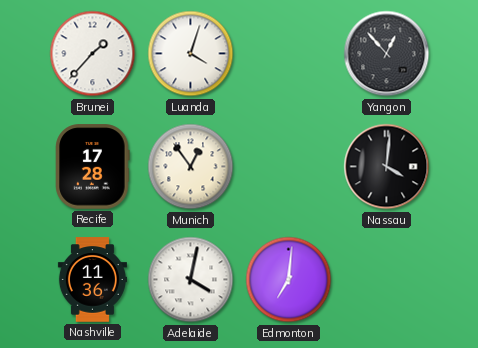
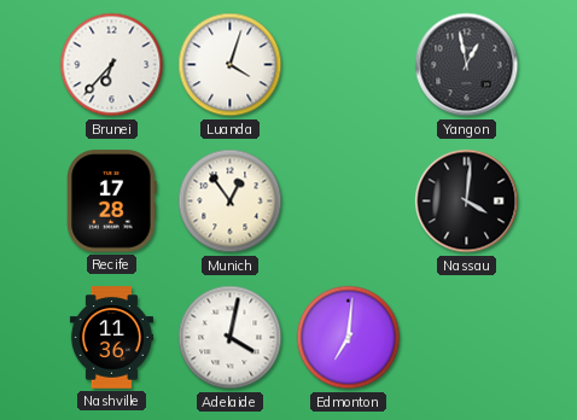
Brunei: 1:37 -> 6:37 (112, 65)
Yangon: 12:53 -> 12:58 (467, 65)
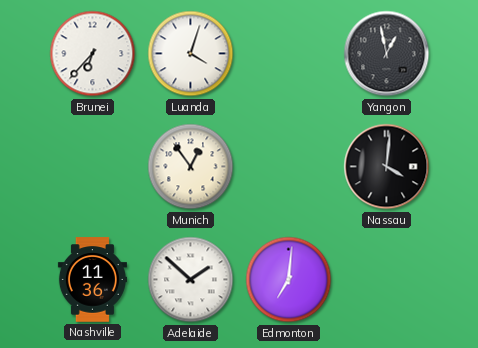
Recife: 17:28 -> none (112, 202)
Adelaide: 4:02 -> 1:52 (191, 280)
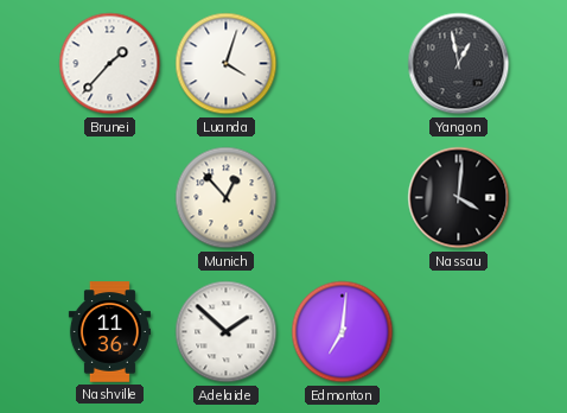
Brunei: 6:37 -> 1:37 (110, 64)
Munich: 12:54 -> 12:53 (227, 198)
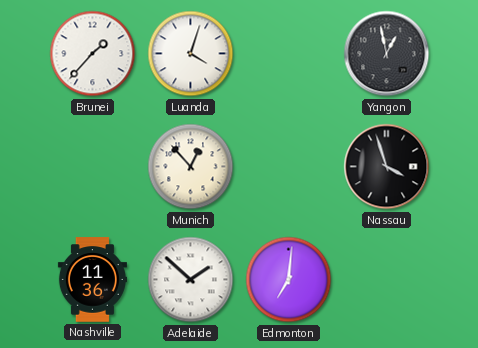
Nassau: 4:01 -> 3:57 (387, 167)
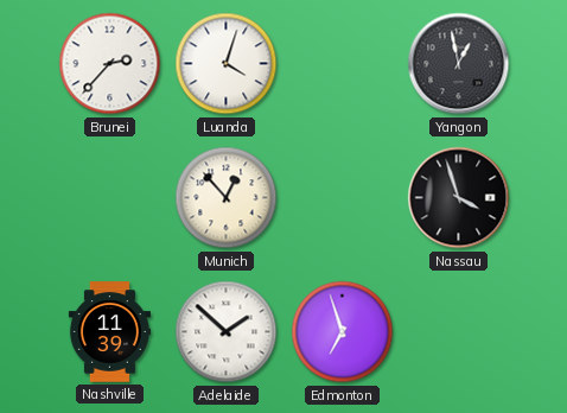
Brunei: 1:37 -> 2:37 (110, 64)
Nashville: 11:36 -> 11:39 (109, 332)
Edmonton: 7:01 -> 6:57 (343, 332)
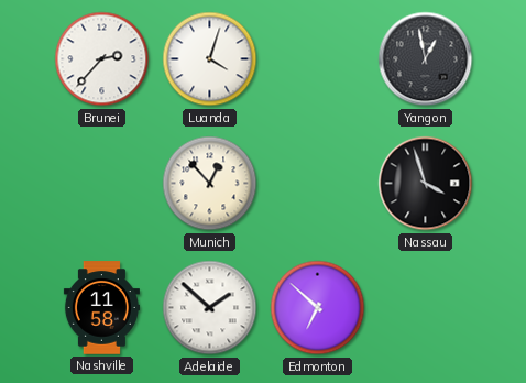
Nashville: 11:39 -> 11:58 (101, 308)
Edmonton: 6:57 -> 6:52 (318, 308)
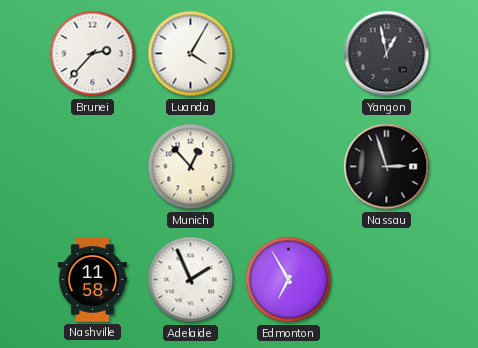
Luanda: 4:03 -> 4:05 (191, 54)
Nassau: 3:57 -> 2:57 (387, 167)
Adelaide: 1:52 -> 1:56 (191, 280)
Edmonton: 6:52 -> 6:55 (289, 280)
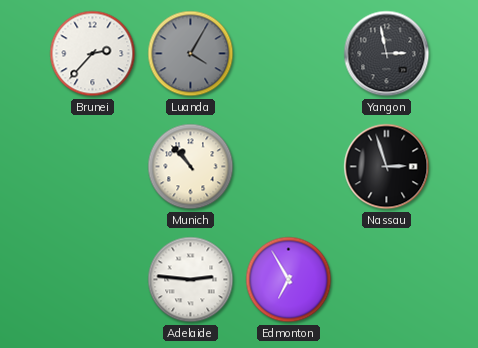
Luanda dial: white -> grey (191, 54)
Yangon: 12:58 -> 2:58 (387, 54)
Munich: 12:53 -> 10:53 (191, 167)
Nashville: 11:58 -> none (92, 280)
Adelaide: 1:56 -> 2:46 (191, 280)
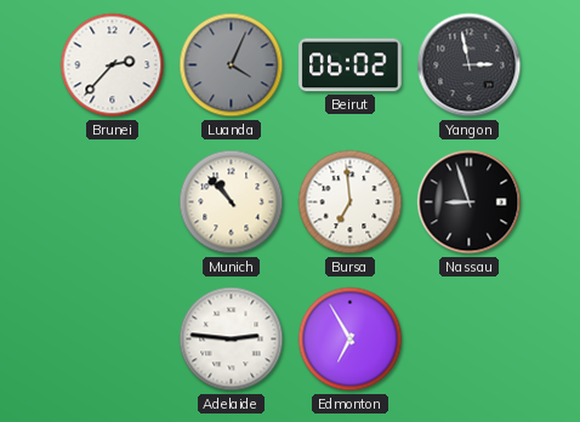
Luanda: 4:05 -> 4:04 (232, 65)
Beirut: none -> 06:02 (351, 65)
Bursa: none -> 6:59 (351, 203)
Nassau: 2:57 -> 8:57 (470, 203)
